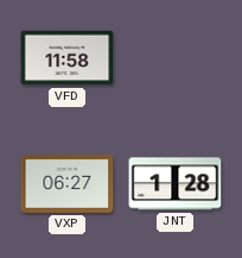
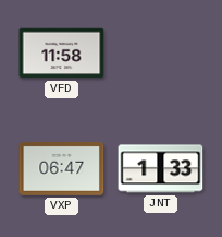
VXP: 06:27 -> 06:47 (62, 168)
JNT: 1:28 -> 1:33 (161, 169)
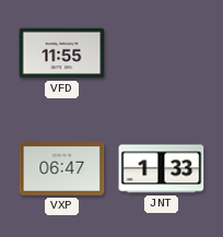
VFD: 11:58 -> 11:55 (62, 54)
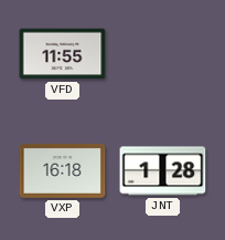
VXP: 06:47 -> 16:18 (63, 170)
JNT: 1:33 -> 1:28 (163, 171)
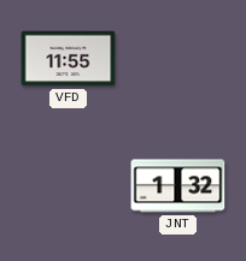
VXP: 16:18 -> none (63, 170)
JNT: 1:28 -> 1:32 (178, 186)
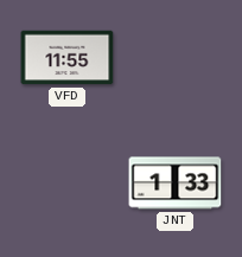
JNT: 1:32 -> 1:33 (176, 184)
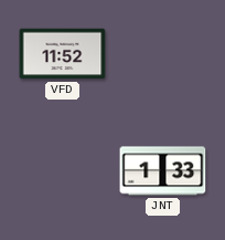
VFD: 11:55 -> 11:52 (63, 54)
